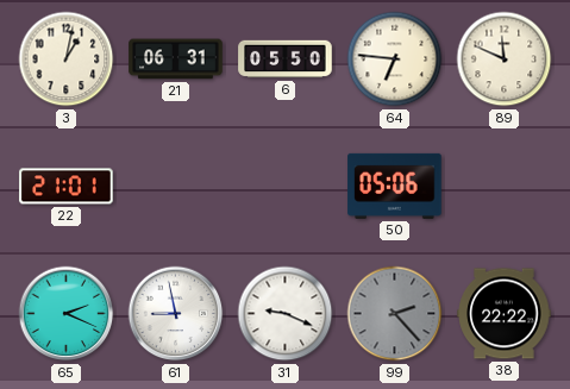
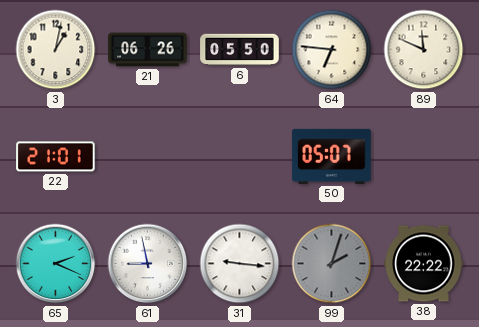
21: 06:31 -> 06:26 (148, 50)
50: 05:06 -> 05:07 (332, 156)
31: 9:19 -> 9:16 (240, 264)
99: 2:23 -> 2:03 (332, 264)
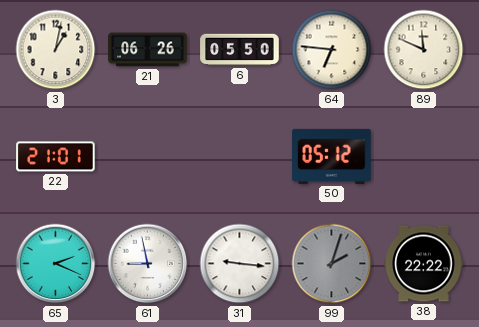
50: 05:07 -> 05:12 (332, 156)
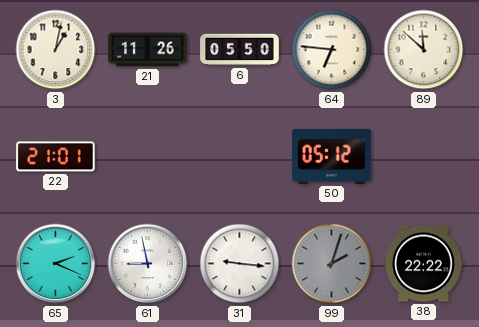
21: 06:26 -> 11:26 (148, 50)
89: 11:49 -> 11:52 (424, 50)
